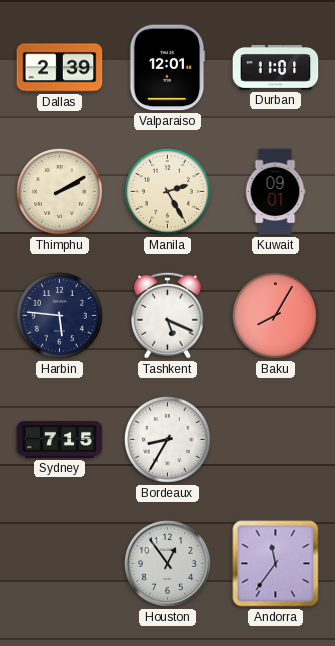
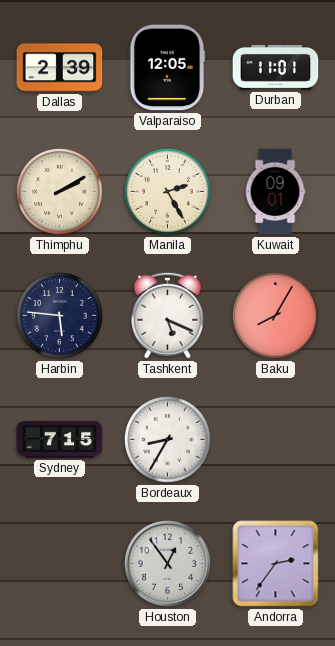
Valparaiso: 12:01 -> 12:05 (168, 68)
Andorra: 11:36 -> 2:36 (276, 564)
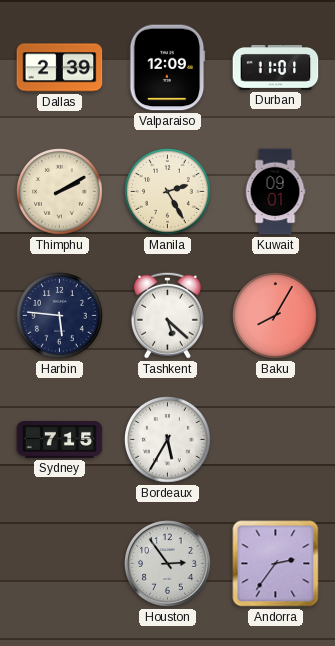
Valparaiso: 12:05 -> 12:09 (168, 68)
Tashkent: 5:19 -> 5:22 (167, 315)
Bordeaux: 8:35 -> 5:35 (168, 440)
Houston: 12:54 -> 2:54 (168, 564)
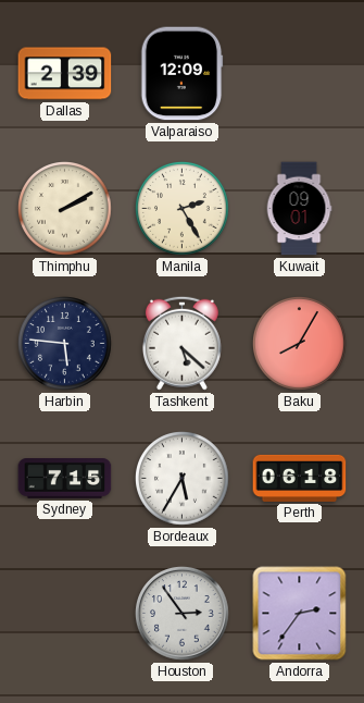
Durban: 11:01 -> none (276, 67)
Perth: none -> 06:18 (300, 478)
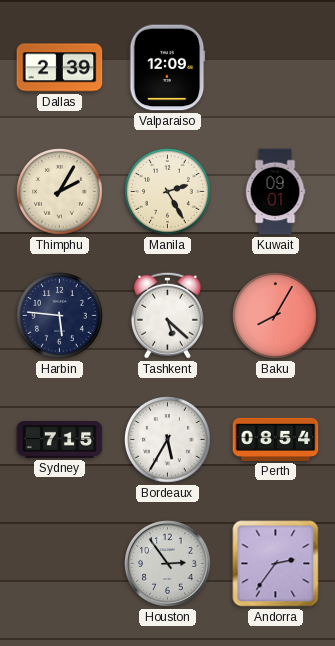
Thimphu: 2:10 -> 2:05 (60, 192)
Perth: 06:18 -> 08:54 (276, 439)
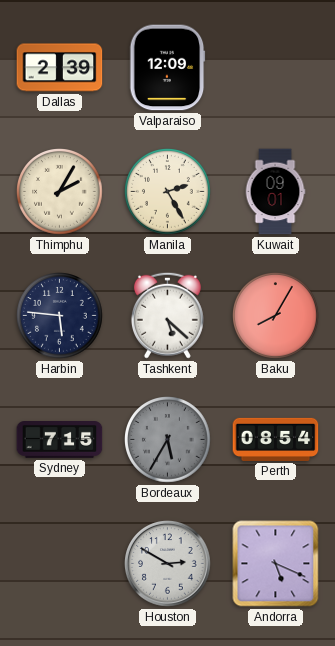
Bordeaux dial: white -> grey (168, 440)
Houston: 2:54 -> 2:50 (168, 564)
Andorra: 2:36 -> 5:19 (276, 564)
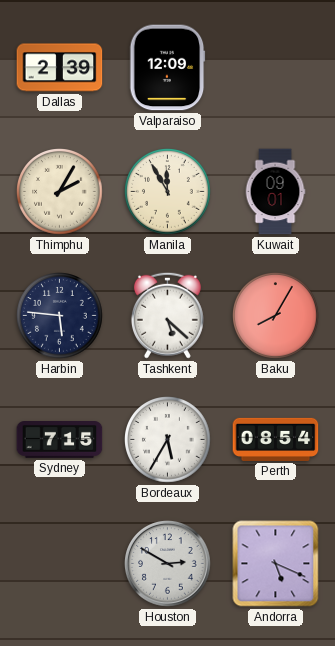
Manila: 2:25 -> 11:55 (168, 192)
Bordeaux dial: grey -> white (168, 440)
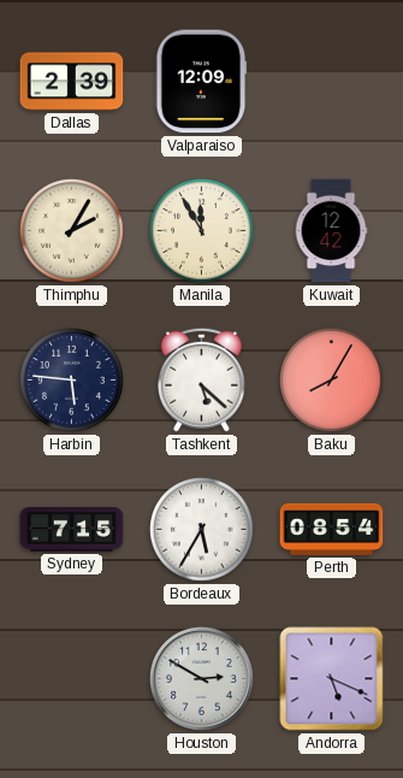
Kuwait: 09:01 -> 12:42 (331, 231)
